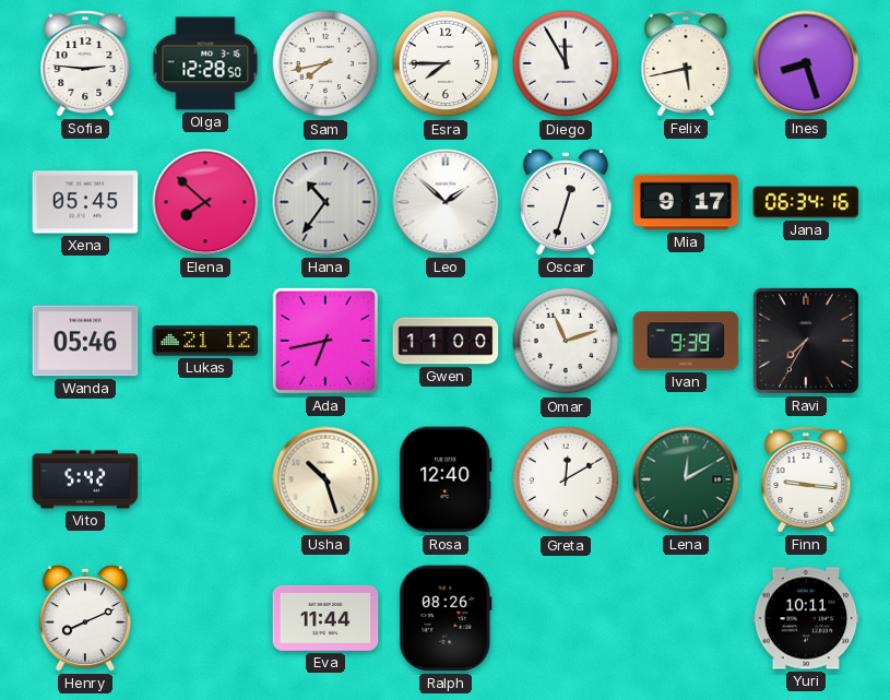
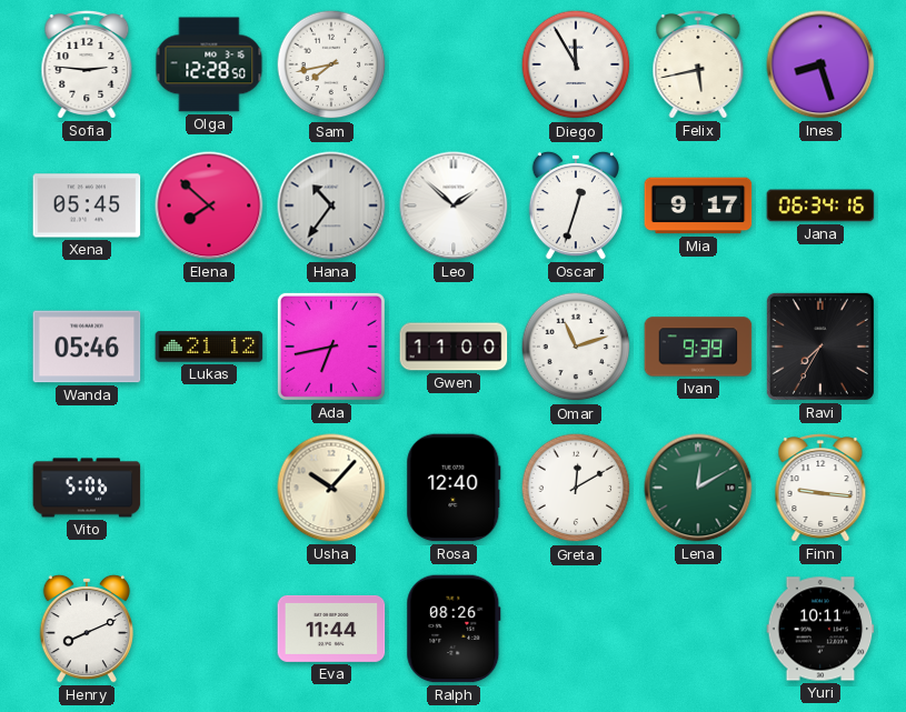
Esra: 7:45 -> none (446, 63)
Vito: 5:42 -> 5:06 (87, 488)
Usha: 10:27 -> 10:07 (331, 488)
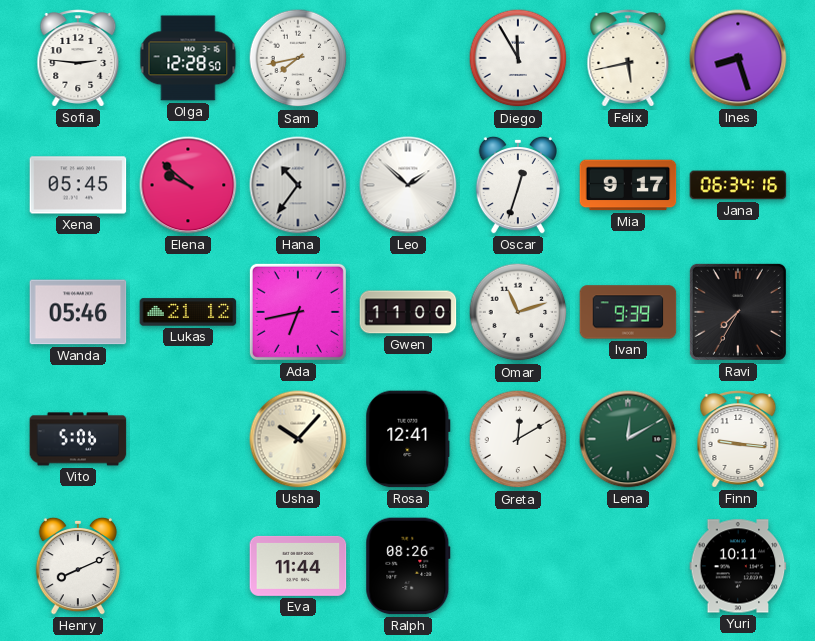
Elena: 7:52 -> 9:52 (188, 185)
Rosa: 12:40 -> 12:41 (408, 439)
